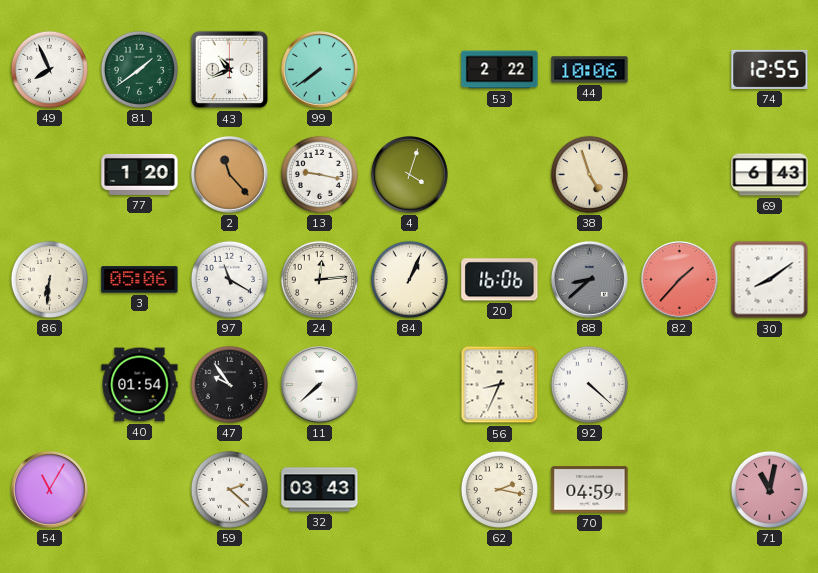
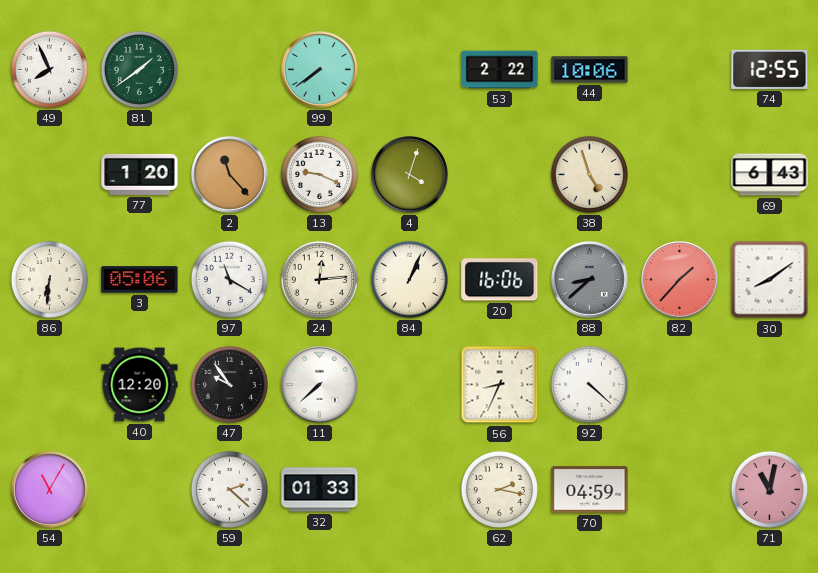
43: 10:41 -> none (230, 70)
13: 9:17 -> 9:19 (319, 174)
40: 01:54 -> 12:20 (140, 385)
32: 03:43 -> 01:33 (320, 490)
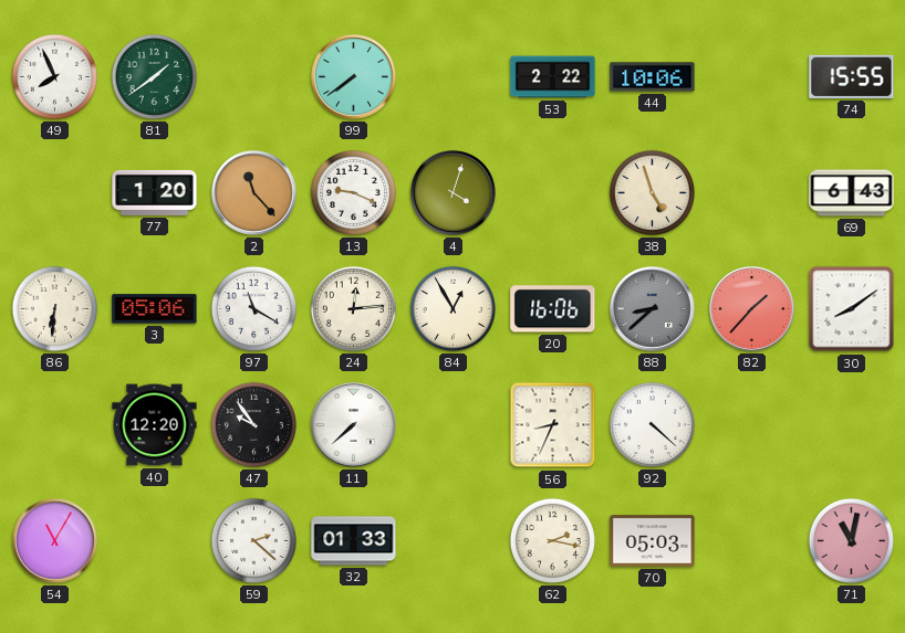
74: 12:55 -> 15:55 (852, 76)
84: 1:04 -> 12:55 (452, 308)
70: 04:59 -> 05:03 (653, 541)
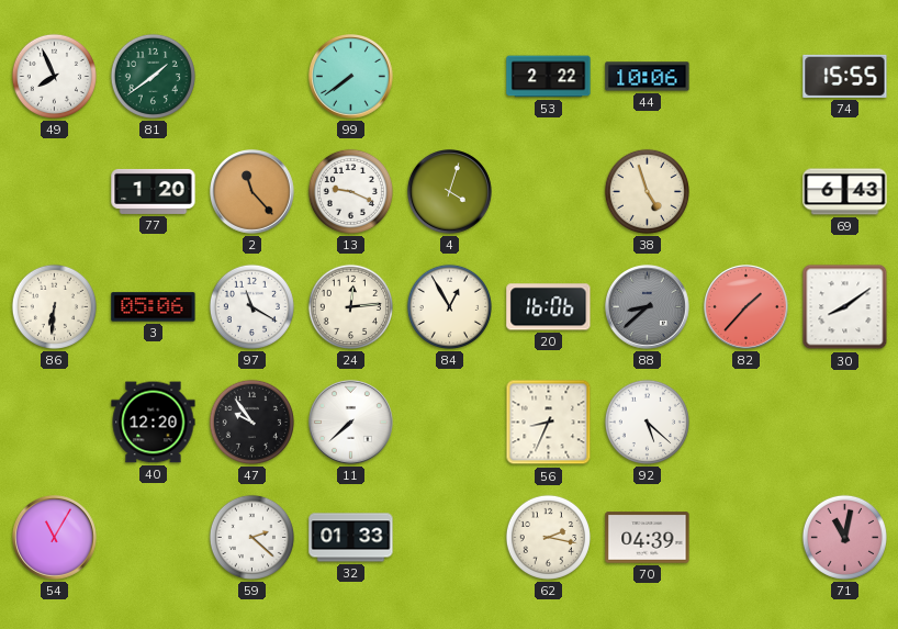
92: 4:22 -> 5:22 (647, 422)
70: 05:03 -> 04:39 (648, 538)
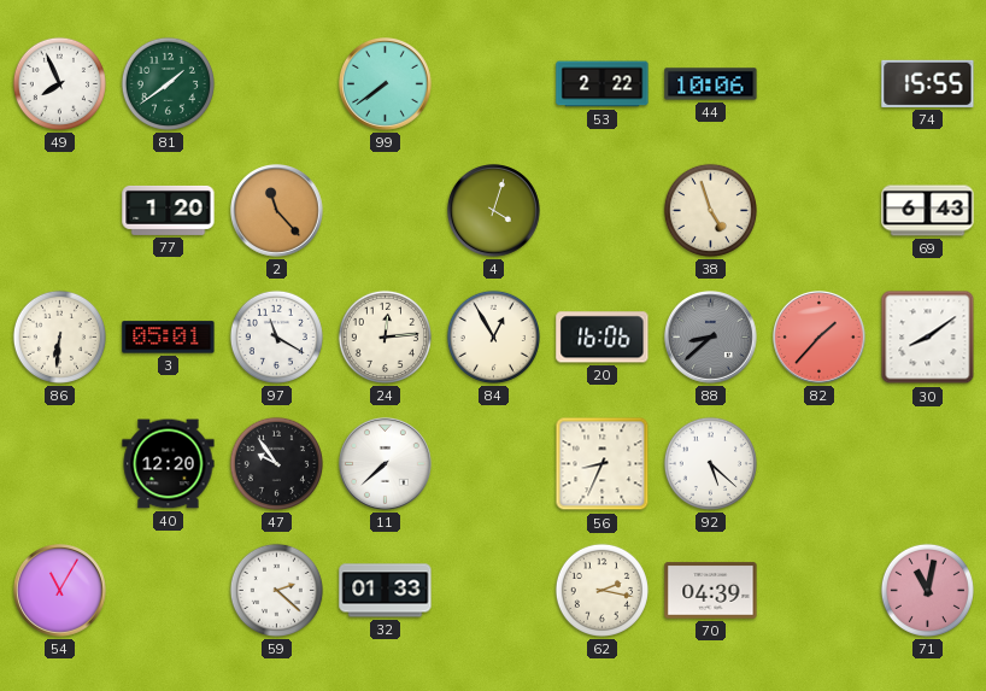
13: 9:19 -> none (350, 191)
3: 05:06 -> 05:01 (169, 338)
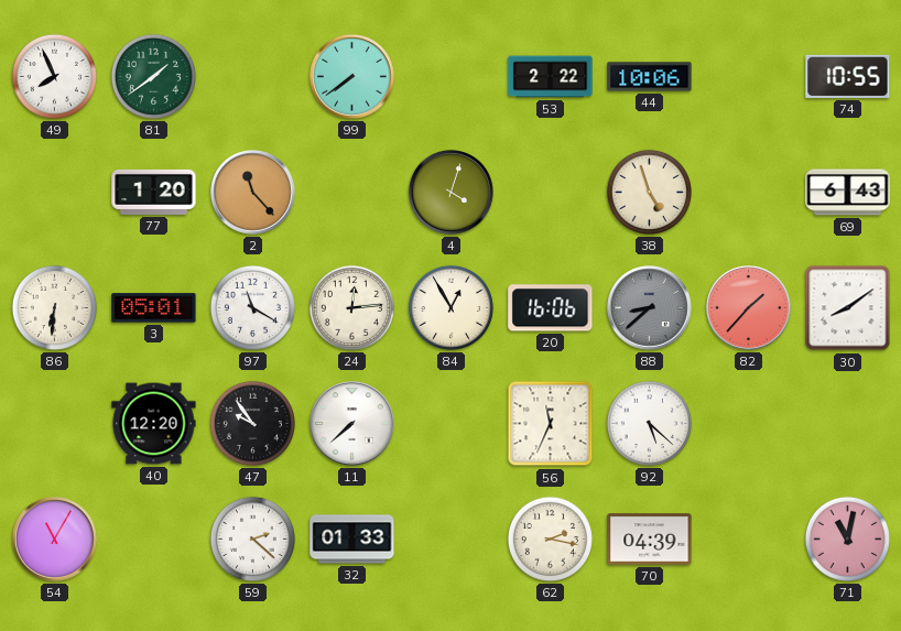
74: 15:55 -> 10:55 (848, 76)
56: 8:34 -> 11:34 (551, 424)
